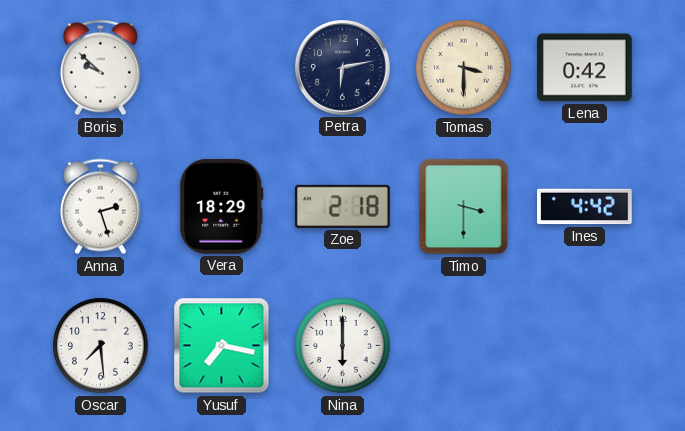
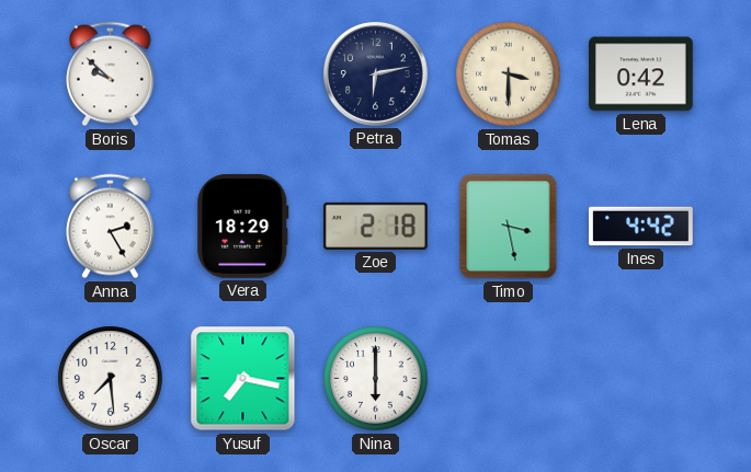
Anna: 2:27 -> 2:25 (110, 227)
Timo: 3:30 -> 3:28 (509, 227)
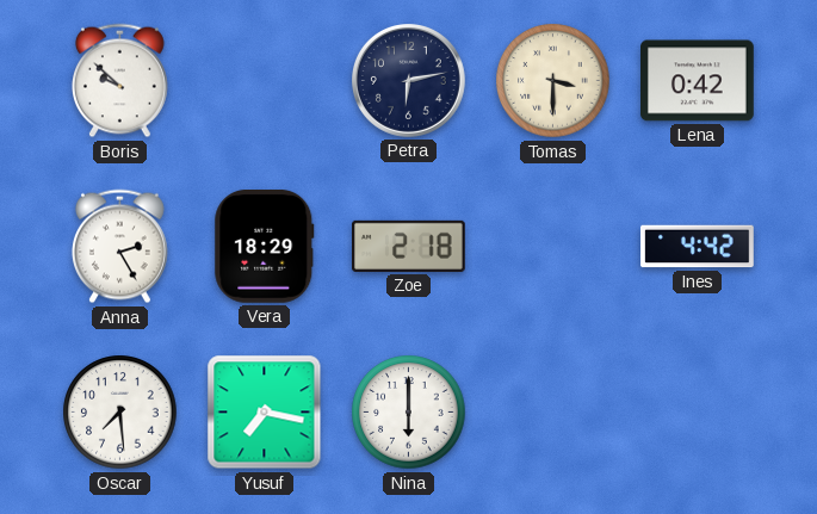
Timo: 3:28 -> none (509, 227)
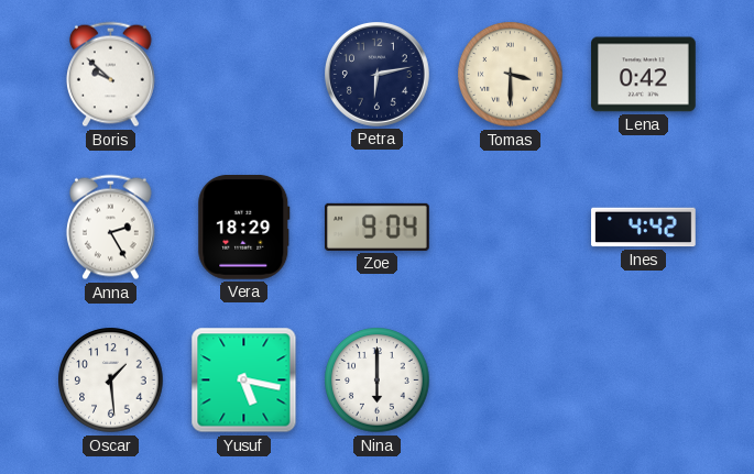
Zoe: 2:18 -> 9:04 (378, 227)
Oscar: 7:29 -> 1:29 (111, 381)
Yusuf: 7:17 -> 5:17 (244, 381)
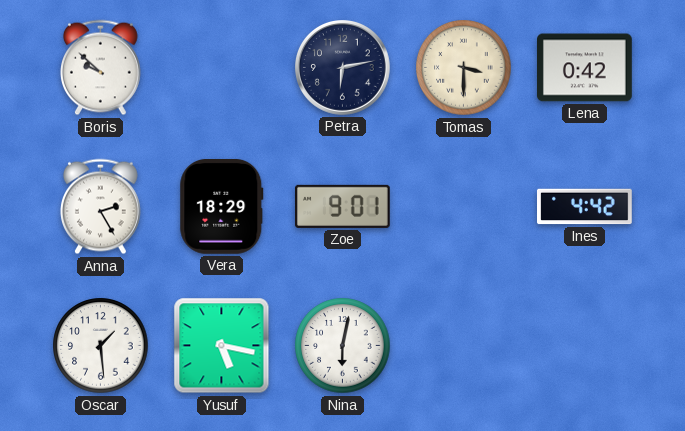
Zoe: 9:04 -> 9:01 (343, 206)
Nina: 6:00 -> 6:02 (343, 346)
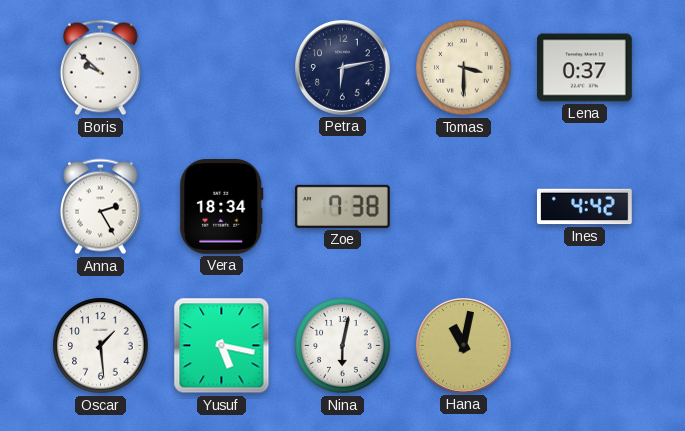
Lena: 0:42 -> 0:37 (585, 68)
Vera: 18:29 -> 18:34 (222, 207)
Zoe: 9:01 -> 7:38 (343, 206)
Hana: none -> 11:02 (464, 346)
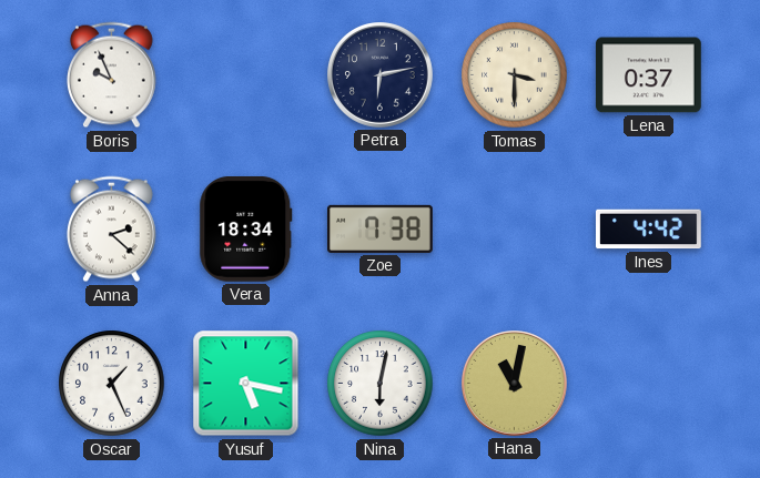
Boris: 9:52 -> 9:56 (111, 75)
Anna: 2:25 -> 2:22 (111, 230)
Oscar: 1:29 -> 1:26 (112, 384)
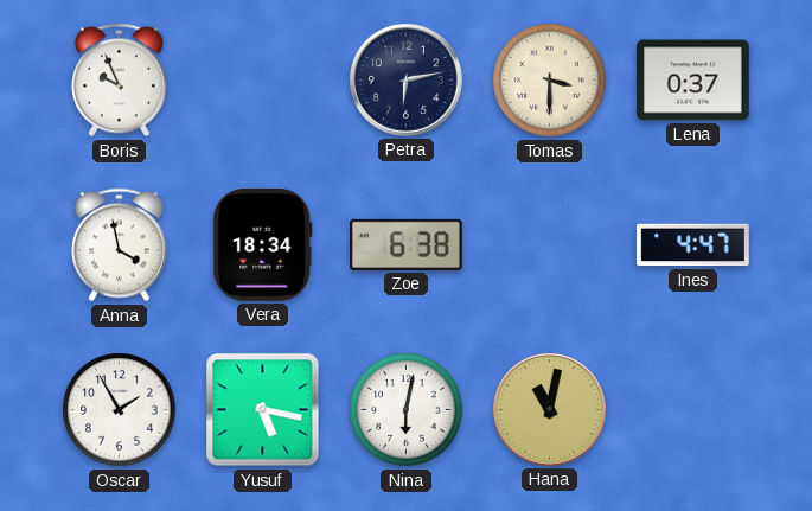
Anna: 2:22 -> 3:58 (119, 245)
Zoe: 7:38 -> 6:38 (407, 244)
Ines: 4:42 -> 4:47 (693, 245)
Oscar: 1:26 -> 1:55 (120, 410)
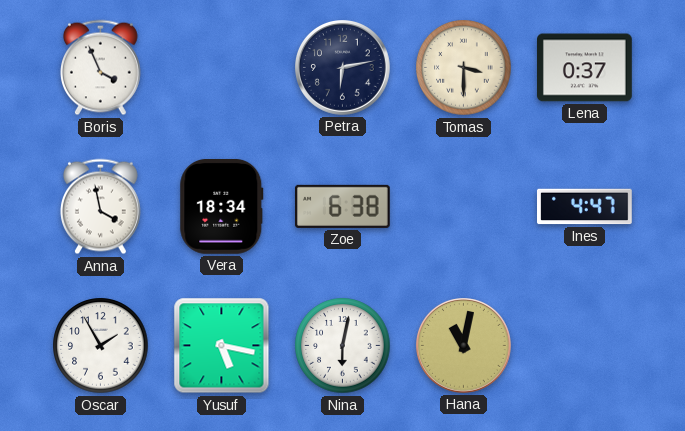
Boris: 9:56 -> 3:56 (100, 68)
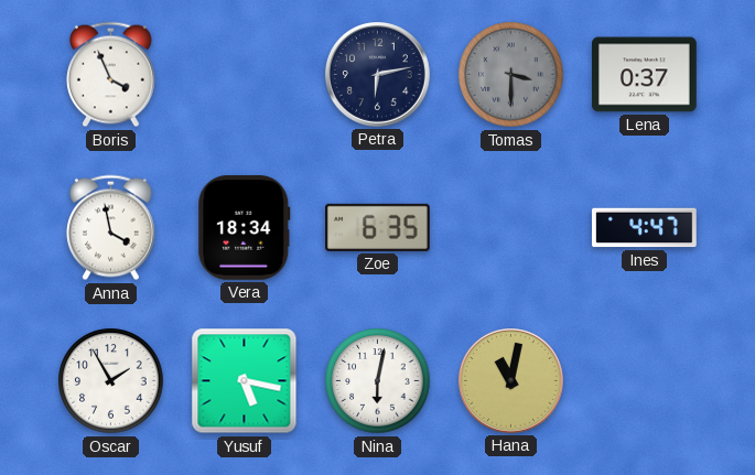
Tomas dial: cream -> grey (511, 75)
Zoe: 6:38 -> 6:35 (378, 227)
